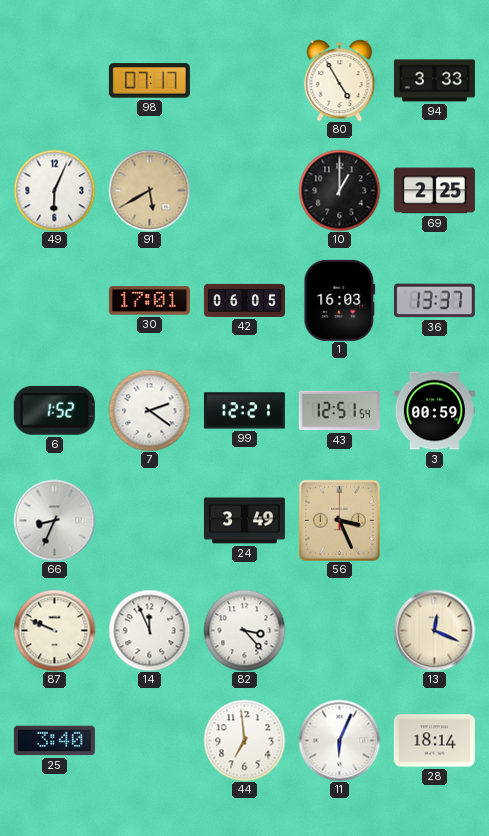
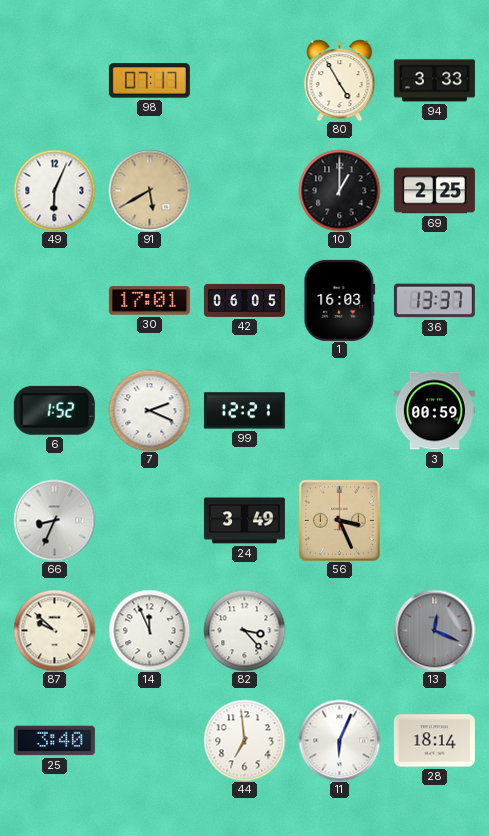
7: 2:21 -> 2:19 (149, 410)
43: 12:51 -> none (339, 411)
87: 9:49 -> 9:52 (54, 630)
13 dial: cream -> grey (434, 630)
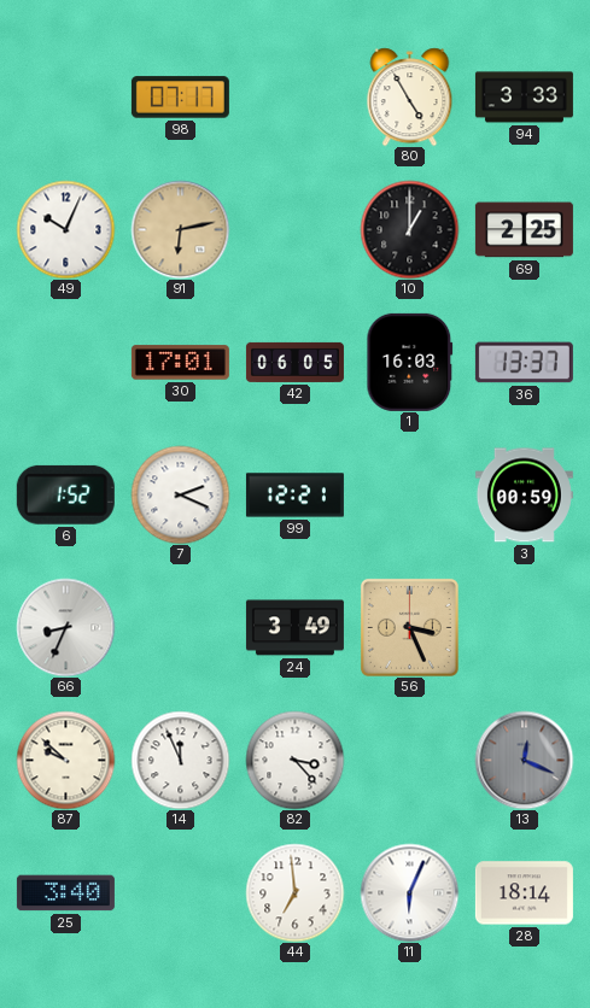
49: 6:04 -> 10:04 (65, 229)
91: 5:40 -> 6:13 (180, 229)
